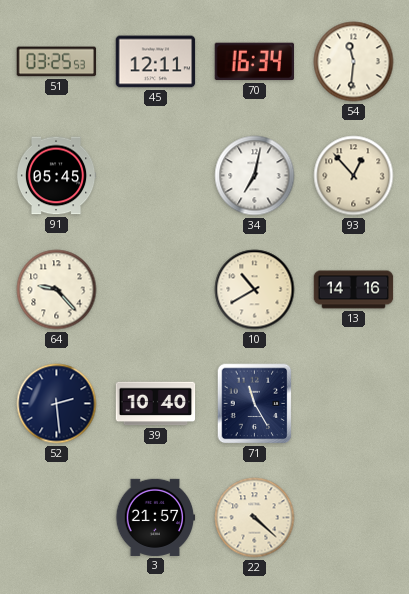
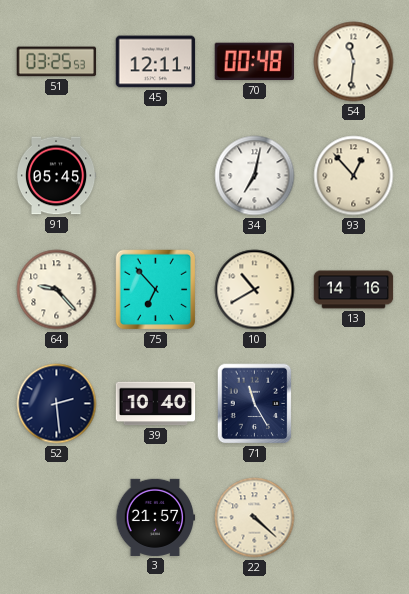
70: 16:34 -> 00:48 (254, 62)
75: none -> 6:53 (156, 290)
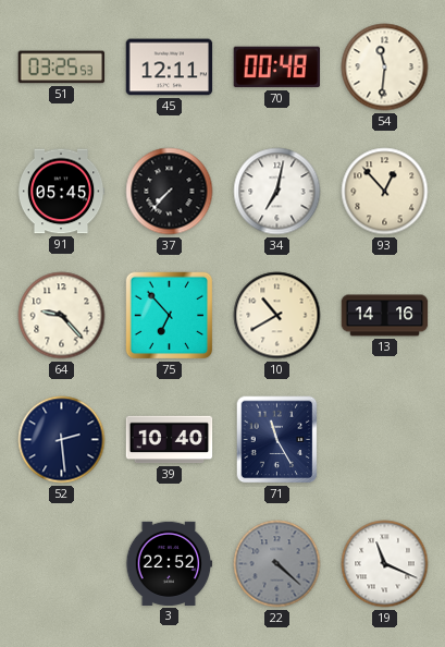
37: none -> 7:37 (170, 192)
3: 21:57 -> 22:52 (169, 563)
22 dial: cream -> grey (277, 564)
19: none -> 11:19 (385, 564)
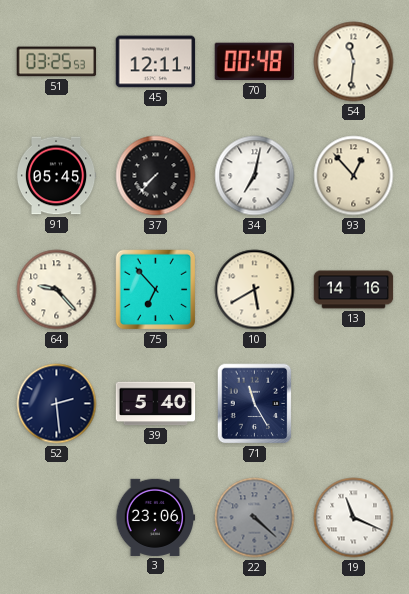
10: 10:40 -> 5:40 (255, 290)
39: 10:40 -> 5:40 (156, 404)
3: 22:52 -> 23:06 (155, 517)
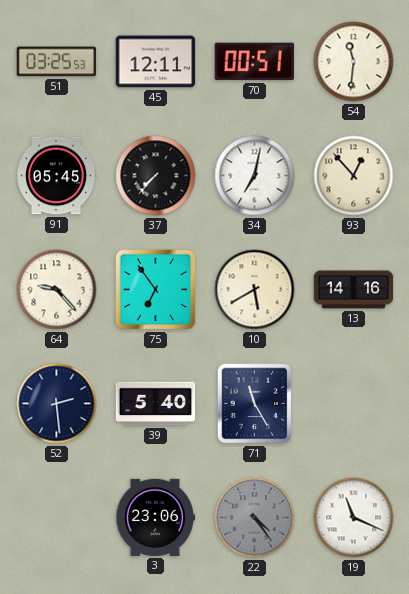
70: 00:48 -> 00:51 (254, 62)
75: 6:53 -> 6:54 (156, 290)
22: 4:22 -> 4:24 (255, 518)
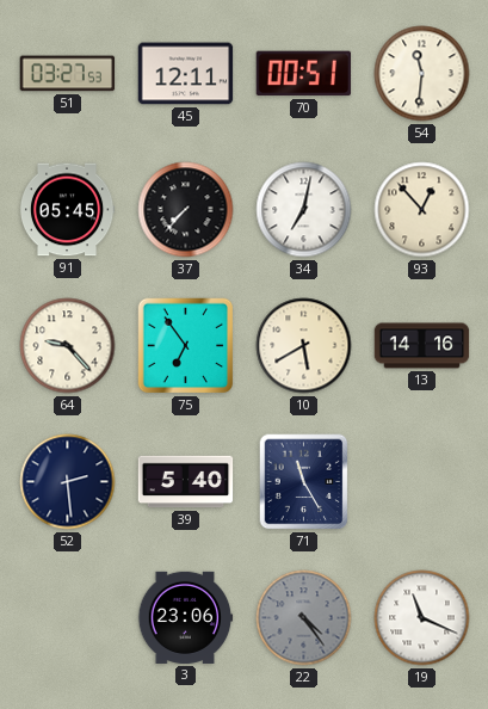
51: 03:25 -> 03:27 (68, 74)
